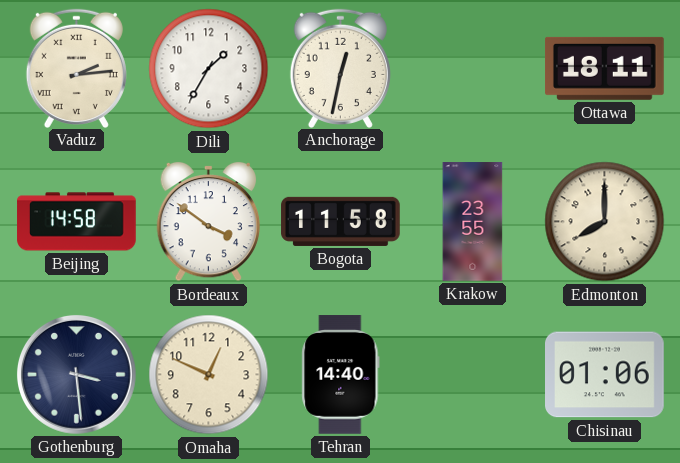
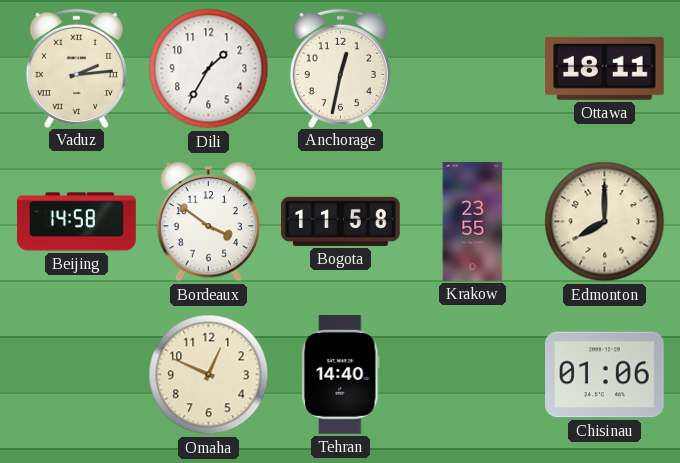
Gothenburg: 3:29 -> none (76, 374)
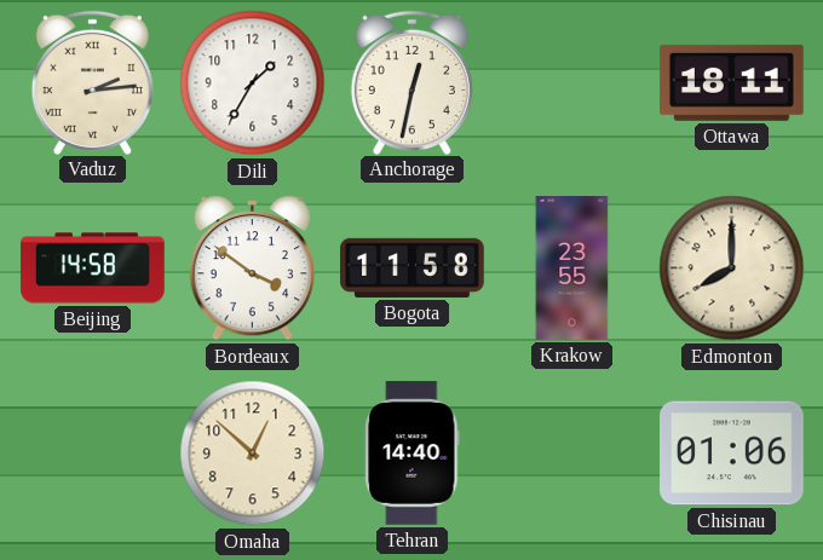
Omaha: 12:49 -> 12:52 (253, 454)
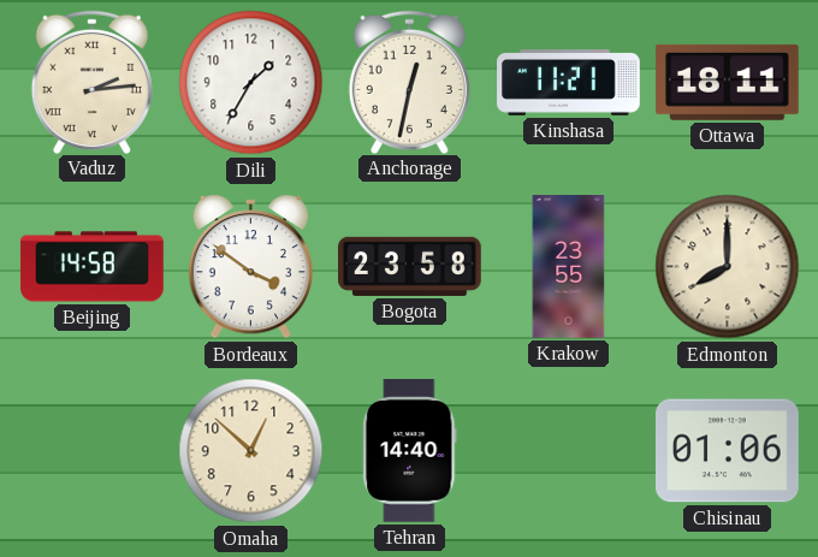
Kinshasa: none -> 11:21 (569, 83)
Bogota: 11:58 -> 23:58 (410, 266)
